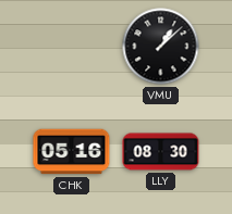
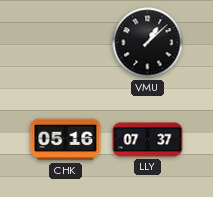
LLY: 08:30 -> 07:37 (148, 140)
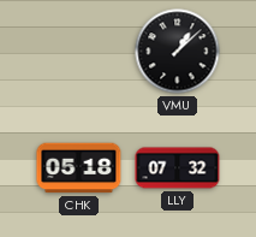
CHK: 05:16 -> 05:18 (79, 168)
LLY: 07:37 -> 07:32 (178, 168)
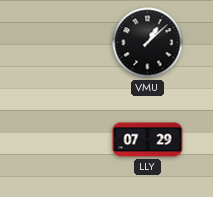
CHK: 05:18 -> none (79, 168)
LLY: 07:32 -> 07:29 (148, 140)
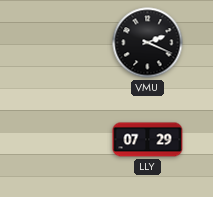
VMU: 1:08 -> 2:19 (148, 43)
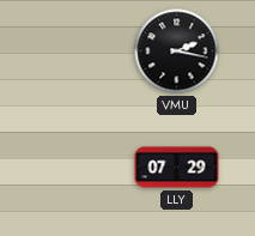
VMU: 2:19 -> 2:17 (177, 52)
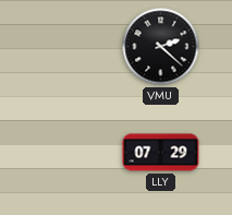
VMU: 2:17 -> 2:22 (161, 47)
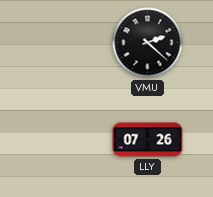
LLY: 07:29 -> 07:26 (148, 140)
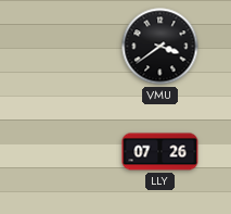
VMU: 2:22 -> 3:39 (161, 47)
